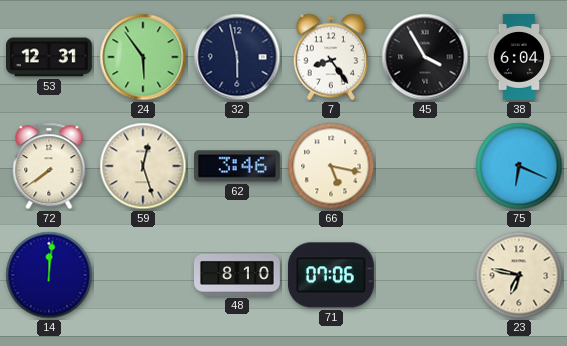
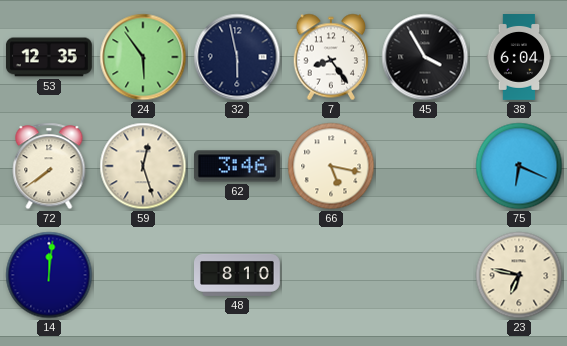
53: 12:31 -> 12:35 (49, 57)
71: 07:06 -> none (331, 275)
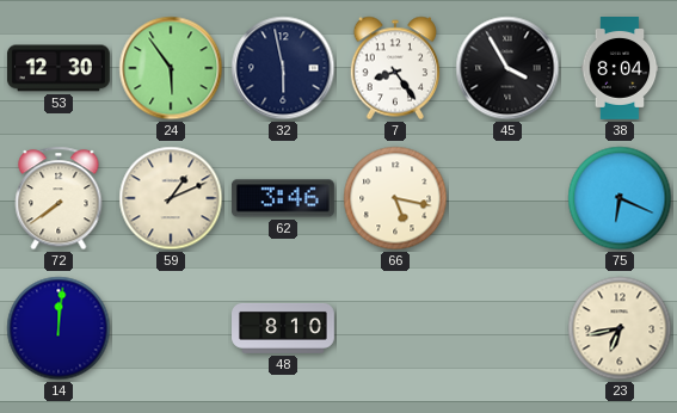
53: 12:35 -> 12:30 (59, 68)
38: 6:04 -> 8:04 (620, 69)
59: 12:27 -> 1:11 (171, 198)
23: 6:47 -> 6:43 (620, 328)
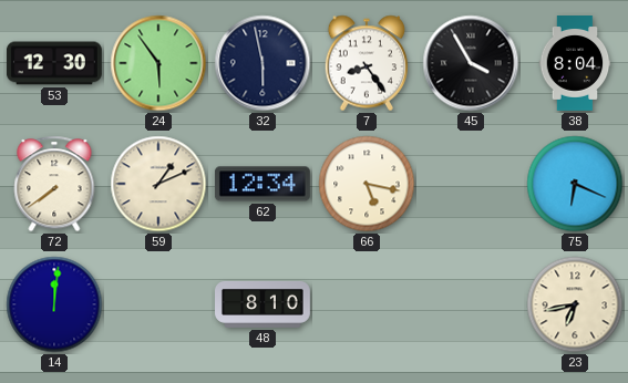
62: 3:46 -> 12:34 (262, 184)
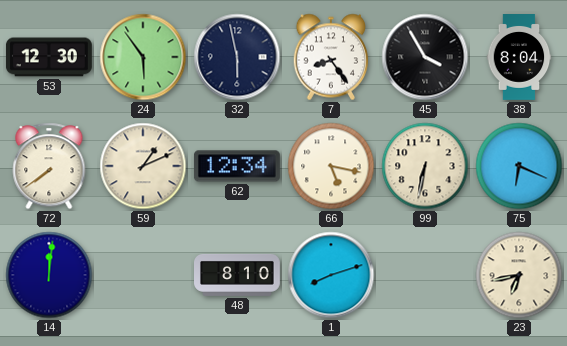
99: none -> 6:32 (425, 166)
1: none -> 8:12 (331, 275)
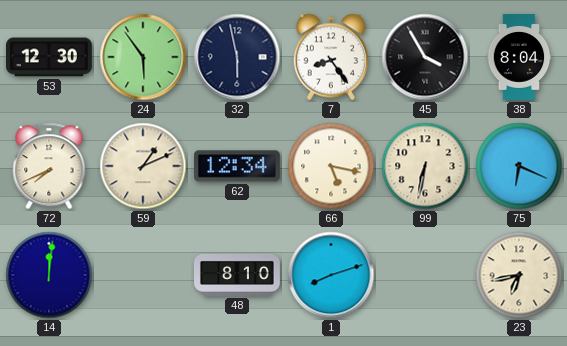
72: 7:39 -> 7:41 (49, 166)
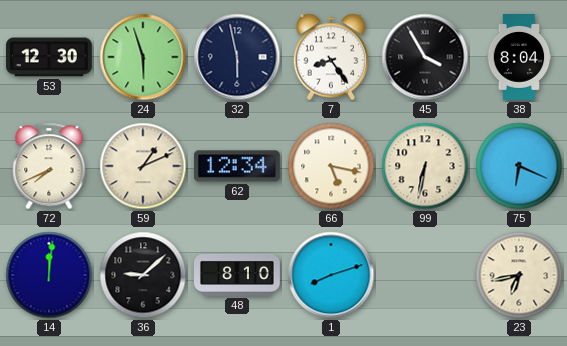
24: 5:54 -> 5:57 (143, 57)
36: none -> 9:08 (143, 275)
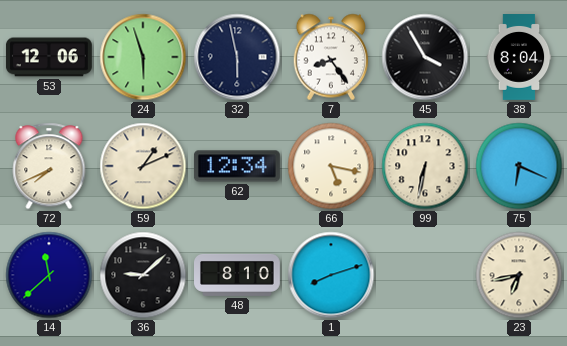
53: 12:30 -> 12:06 (49, 57)
14: 12:01 -> 11:38 (49, 275)
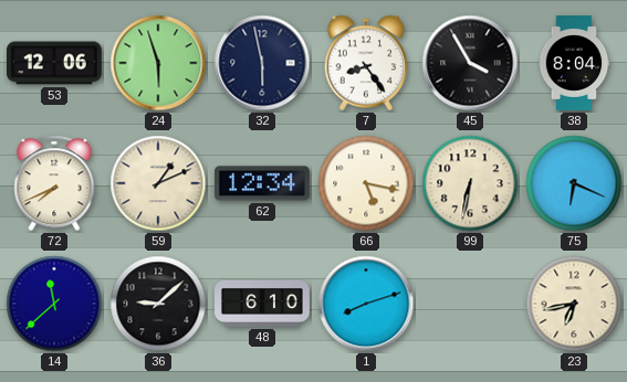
48: 8:10 -> 6:10 (263, 304)
